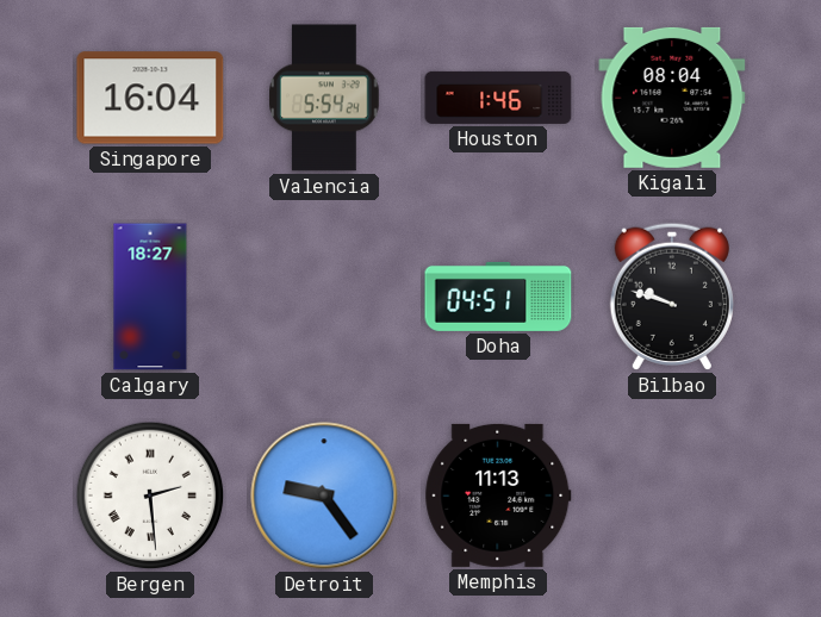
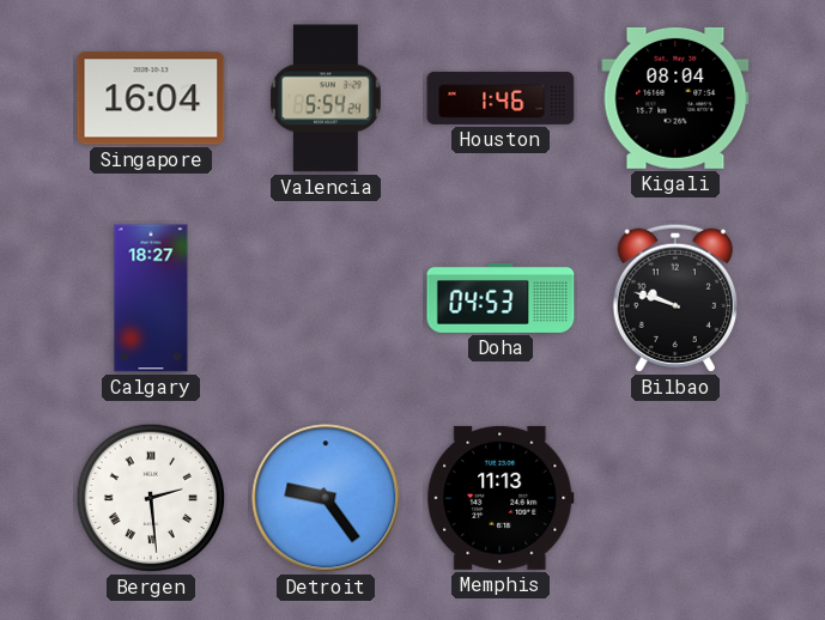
Doha: 04:51 -> 04:53 (501, 298)
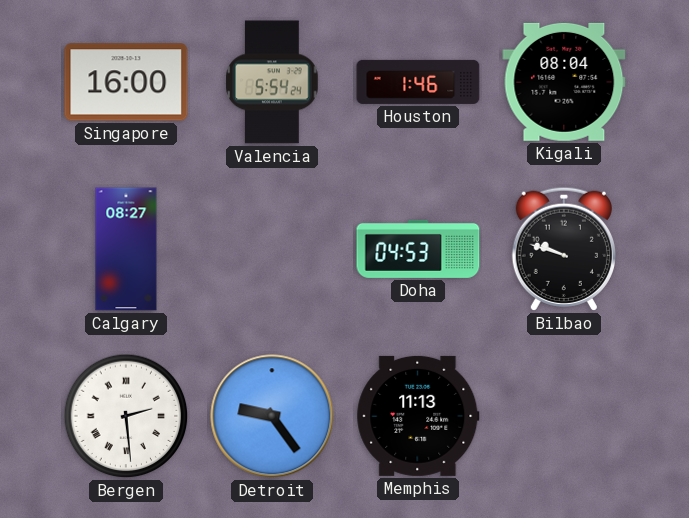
Singapore: 16:04 -> 16:00 (126, 82)
Calgary: 18:27 -> 08:27 (126, 249)
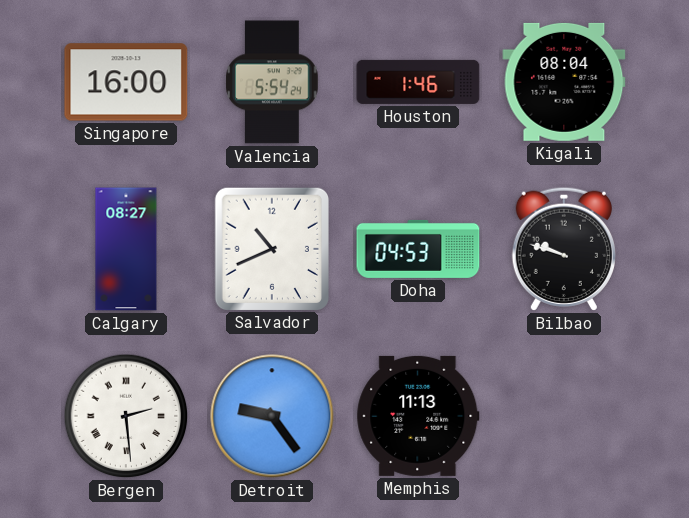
Salvador: none -> 10:41 (271, 248)
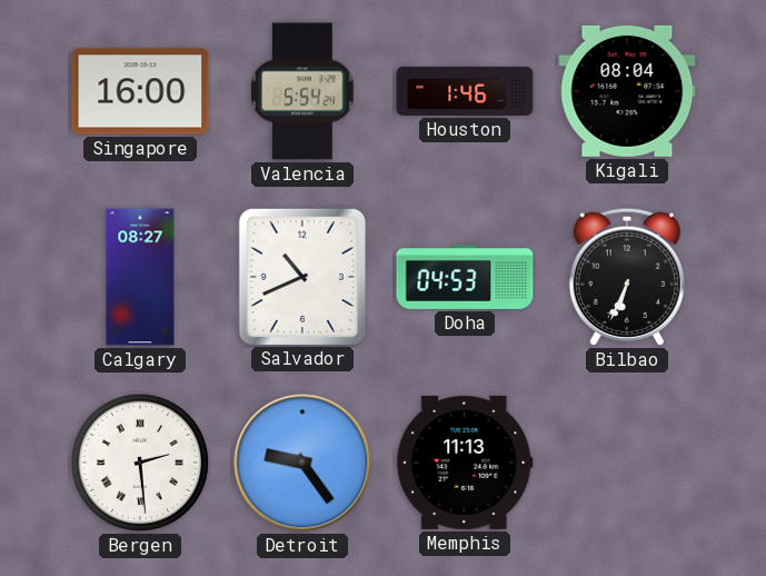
Bilbao: 9:48 -> 6:34 (627, 277)
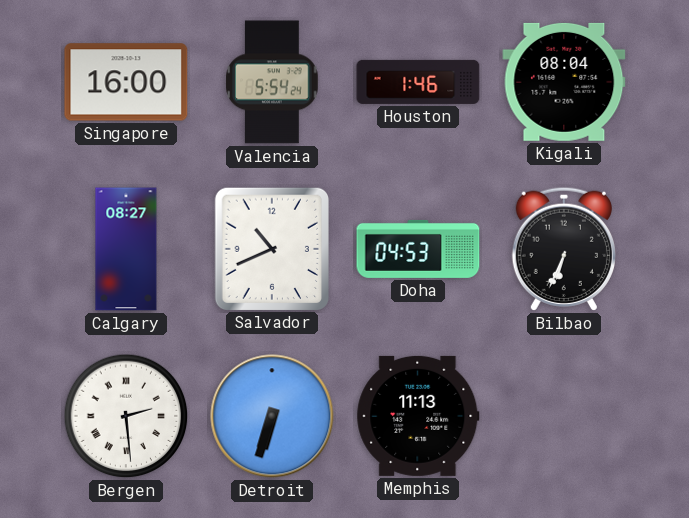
Detroit: 9:24 -> 6:33 (272, 416)
